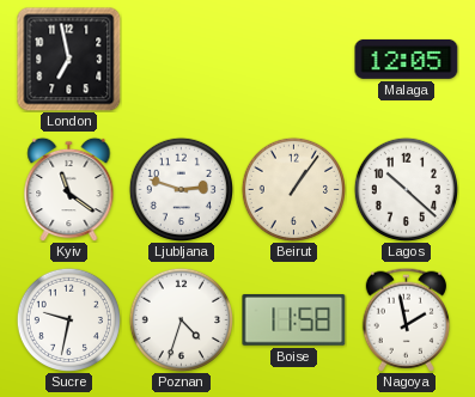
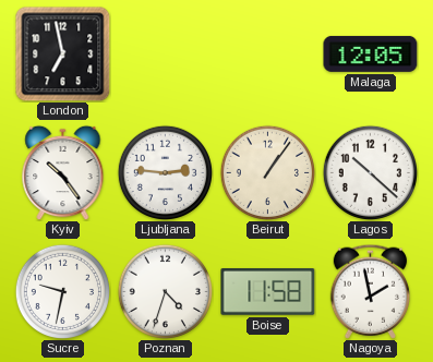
Kyiv: 11:21 -> 10:24 (63, 172)
Ljubljana: 2:48 -> 2:46 (165, 172)
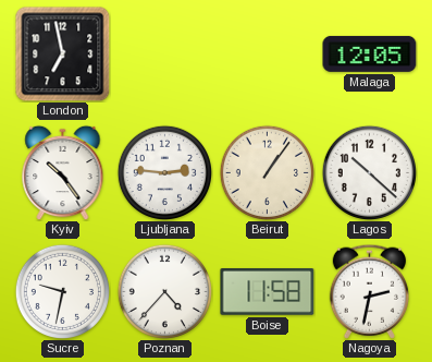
Poznan: 4:33 -> 4:37 (164, 291)
Nagoya: 1:58 -> 2:32 (369, 291)
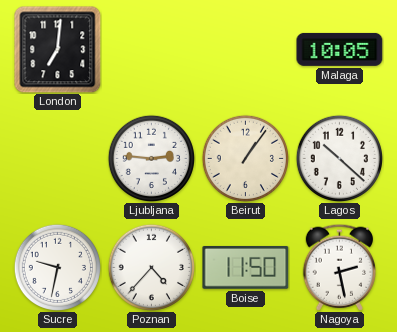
London: 6:58 -> 7:01 (58, 50)
Malaga: 12:05 -> 10:05 (340, 49)
Kyiv: 10:24 -> none (63, 172)
Boise: 11:58 -> 11:50 (246, 267)
Nagoya: 2:32 -> 2:28 (339, 267)
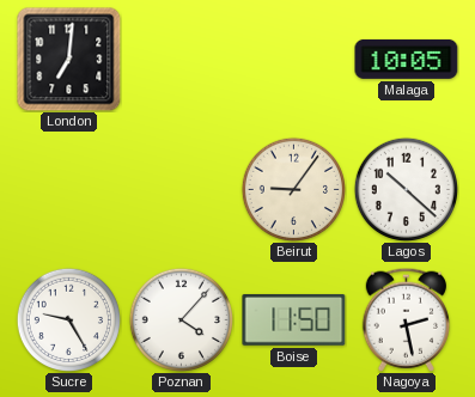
Ljubljana: 2:46 -> none (151, 158)
Beirut: 1:06 -> 9:06 (293, 189)
Sucre: 9:32 -> 9:25 (68, 319)
Poznan: 4:37 -> 4:07 (181, 319)
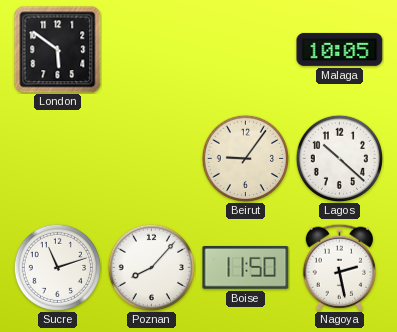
London: 7:01 -> 5:51 (58, 50)
Sucre: 9:25 -> 11:12 (57, 267)
Poznan: 4:07 -> 8:07 (151, 267)
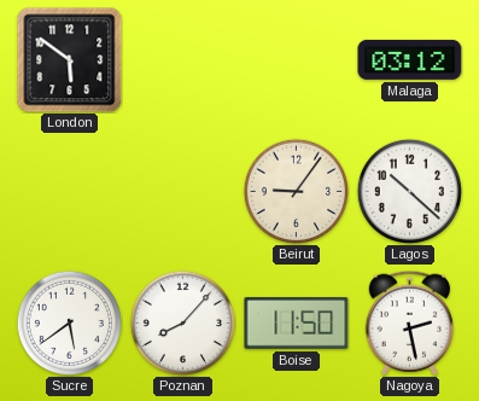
Malaga: 10:05 -> 03:12 (410, 59)
Sucre: 11:12 -> 5:39 (69, 322)
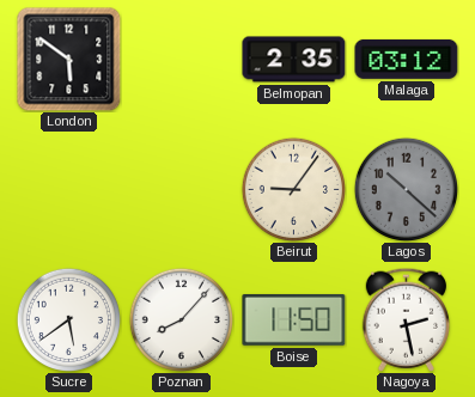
Belmopan: none -> 2:35 (294, 60)
Lagos dial: white -> grey (406, 189)
